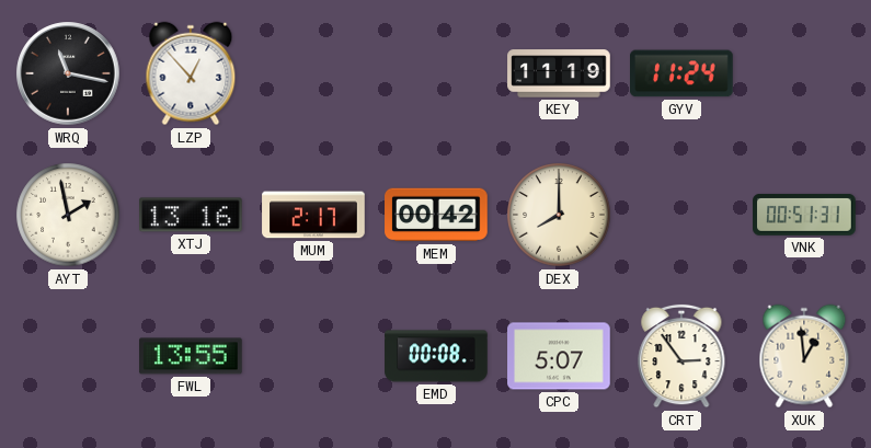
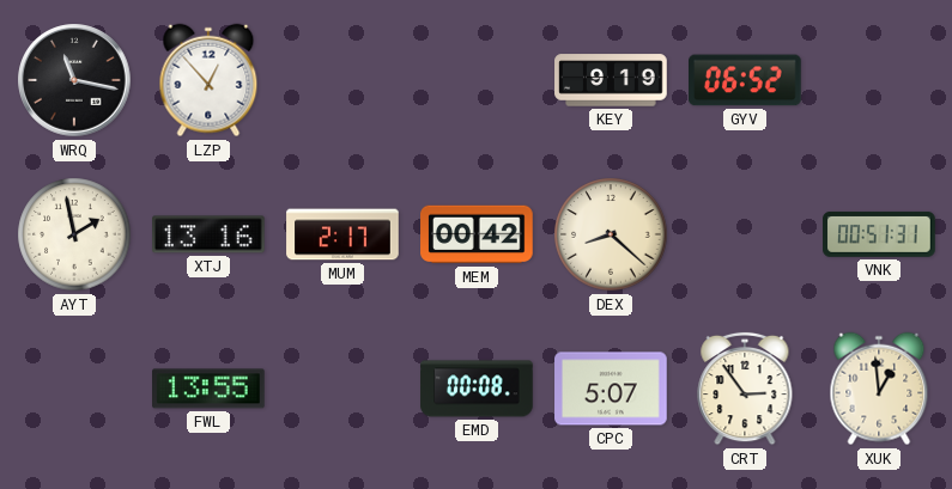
KEY: 11:19 -> 9:19 (611, 80)
GYV: 11:24 -> 06:52 (746, 80)
DEX: 8:00 -> 8:22 (611, 234)
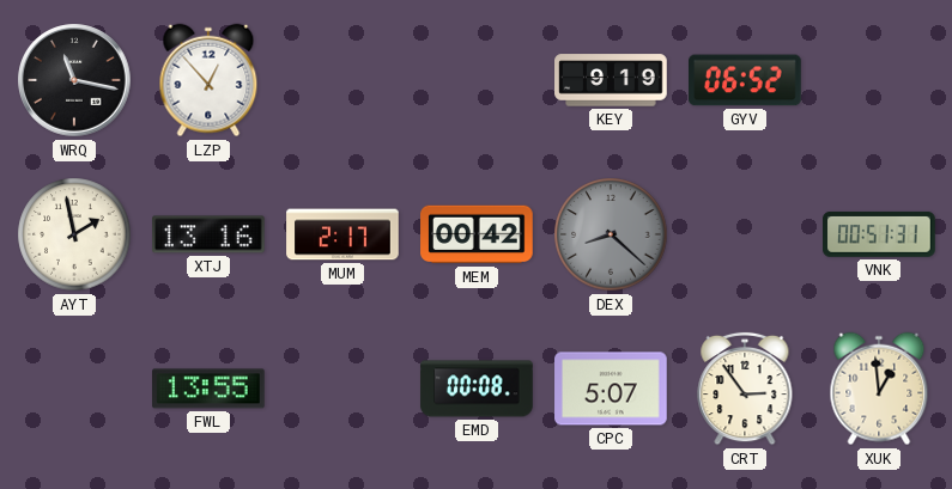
DEX dial: cream -> grey (611, 234)
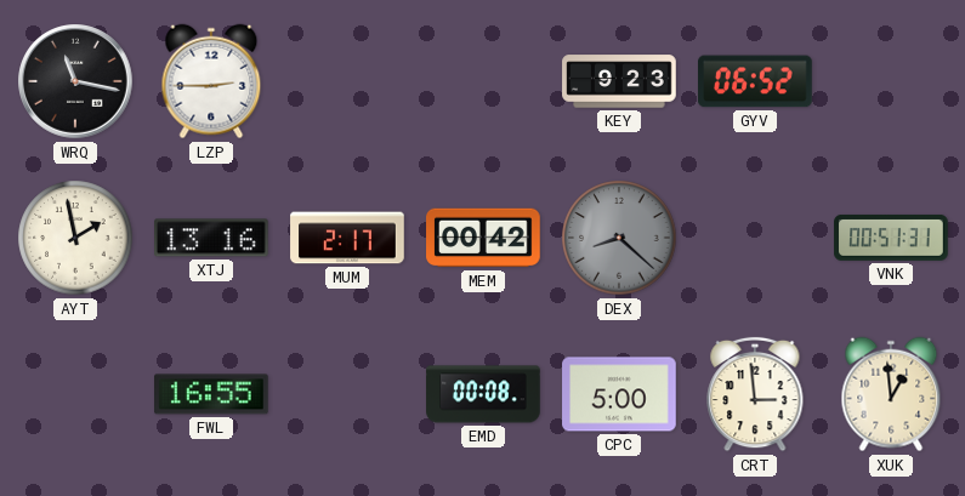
LZP: 12:53 -> 2:45 (211, 81)
KEY: 9:19 -> 9:23 (619, 81)
FWL: 13:55 -> 16:55 (212, 394)
CPC: 5:07 -> 5:00 (619, 394)
CRT: 2:54 -> 2:59 (755, 394)
